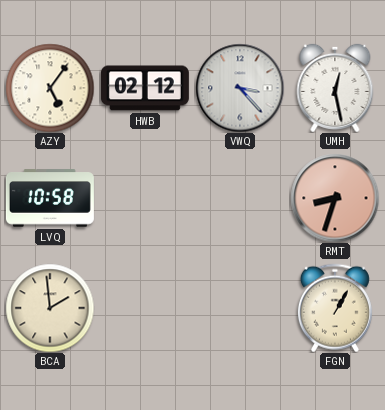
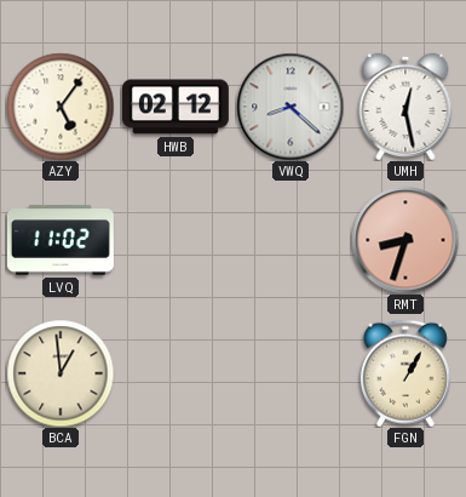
VWQ: 3:23 -> 8:22 (290, 107)
LVQ: 10:58 -> 11:02 (61, 240)
BCA: 1:59 -> 12:59 (61, 373)
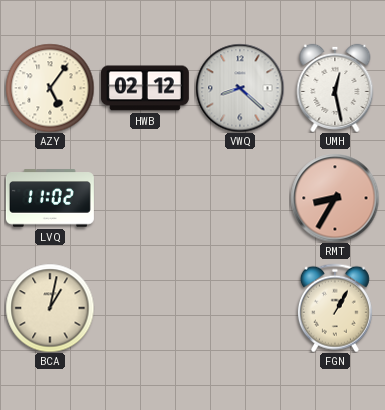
RMT: 8:33 -> 8:35 (335, 198)
BCA: 12:59 -> 1:02 (50, 308)
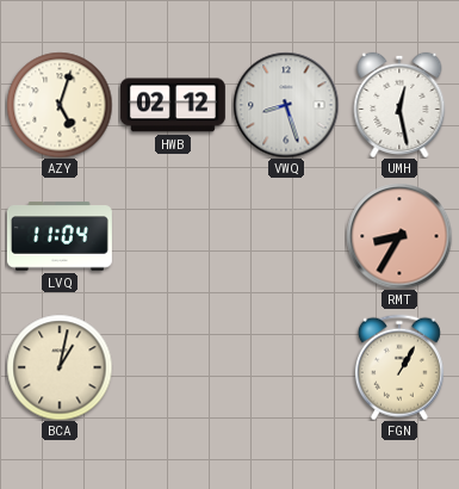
AZY: 5:06 -> 5:03 (60, 105)
VWQ: 8:22 -> 8:27 (286, 105)
LVQ: 11:02 -> 11:04 (60, 236)
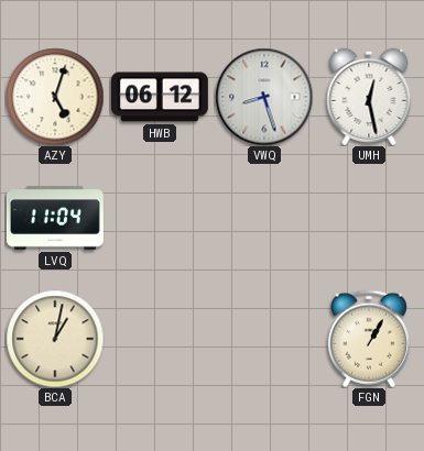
HWB: 02:12 -> 06:12 (160, 97)
RMT: 8:35 -> none (399, 236)
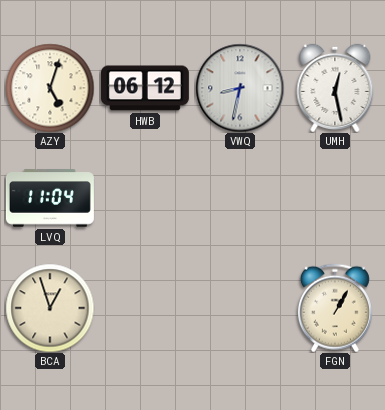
VWQ: 8:27 -> 8:32 (240, 88)
BCA: 1:02 -> 12:57 (50, 308)
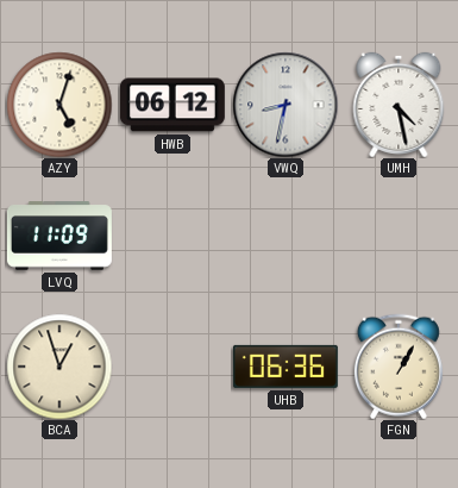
UMH: 12:28 -> 4:28 (399, 105)
LVQ: 11:04 -> 11:09 (59, 236)
UHB: none -> 06:36 (286, 367)
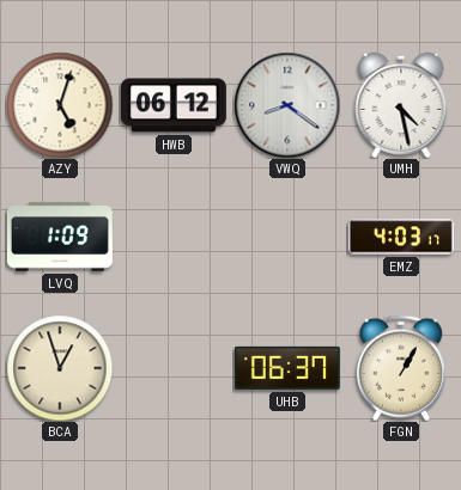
VWQ: 8:32 -> 8:21 (287, 105)
LVQ: 11:09 -> 1:09 (60, 237)
EMZ: none -> 4:03 (401, 237)
UHB: 06:36 -> 06:37 (287, 368)
